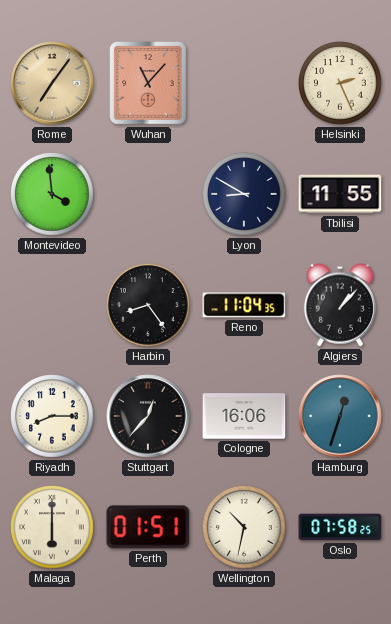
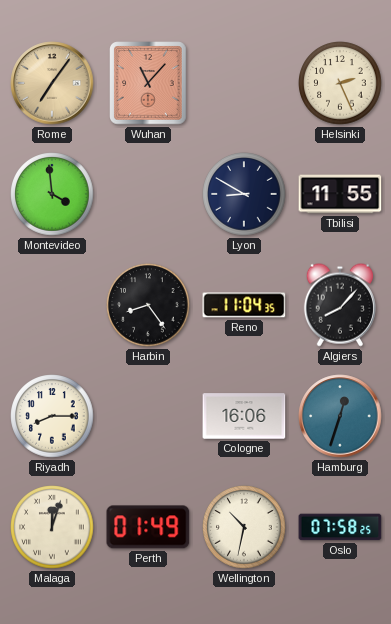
Algiers: 1:07 -> 8:07 (340, 305)
Stuttgart: 12:37 -> none (148, 416)
Malaga: 6:00 -> 12:03 (52, 527)
Perth: 01:51 -> 01:49 (148, 527)
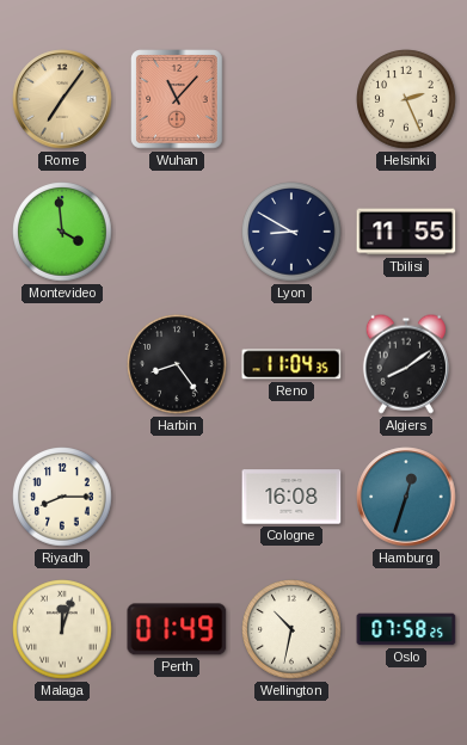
Algiers: 8:07 -> 8:09 (406, 364)
Cologne: 16:06 -> 16:08 (291, 497)
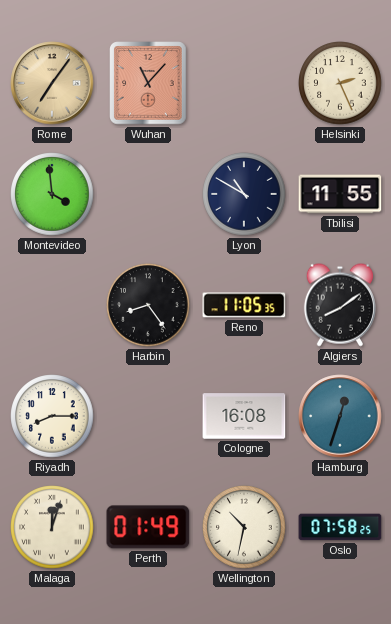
Lyon: 8:50 -> 10:50 (244, 194)
Reno: 11:04 -> 11:05 (244, 305)
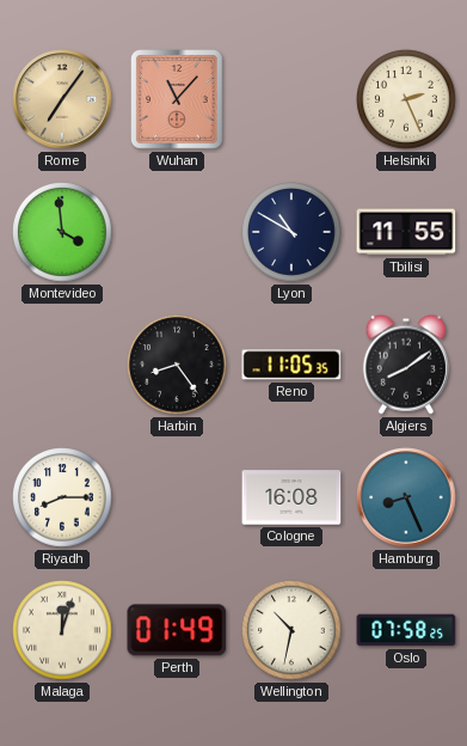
Hamburg: 12:33 -> 8:26 (406, 497)
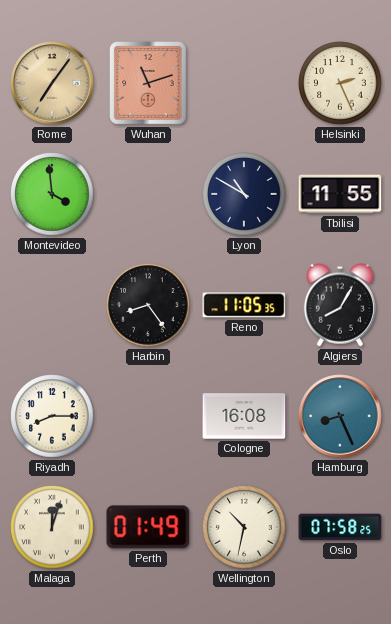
Wuhan: 11:07 -> 11:12 (148, 83)
Algiers: 8:09 -> 8:05 (340, 305)
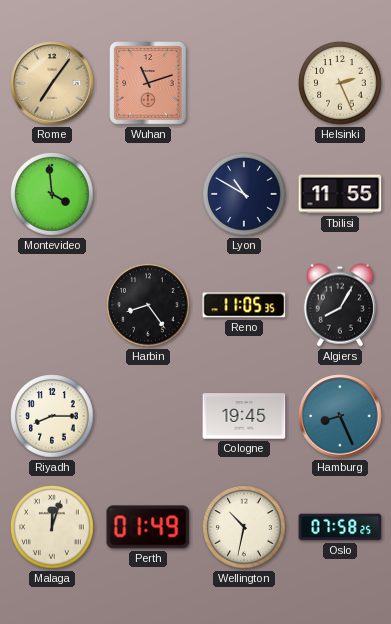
Cologne: 16:08 -> 19:45 (244, 416)
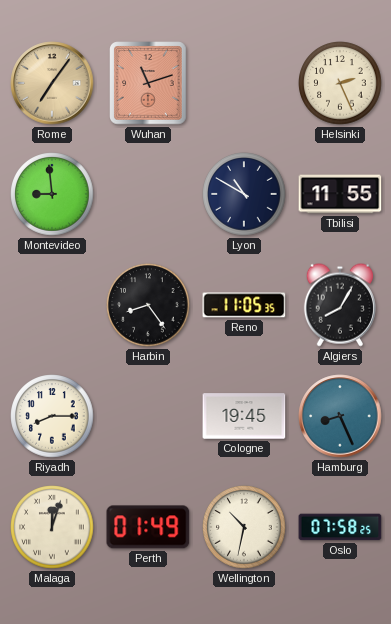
Montevideo: 3:59 -> 8:59 (52, 194)
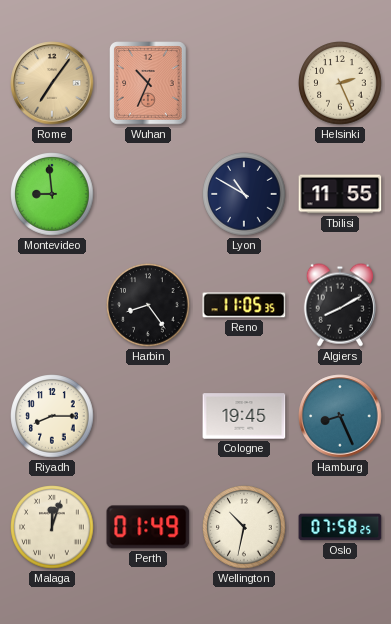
Wuhan: 11:12 -> 10:34 (148, 83)
Algiers: 8:05 -> 8:10 (340, 305)
